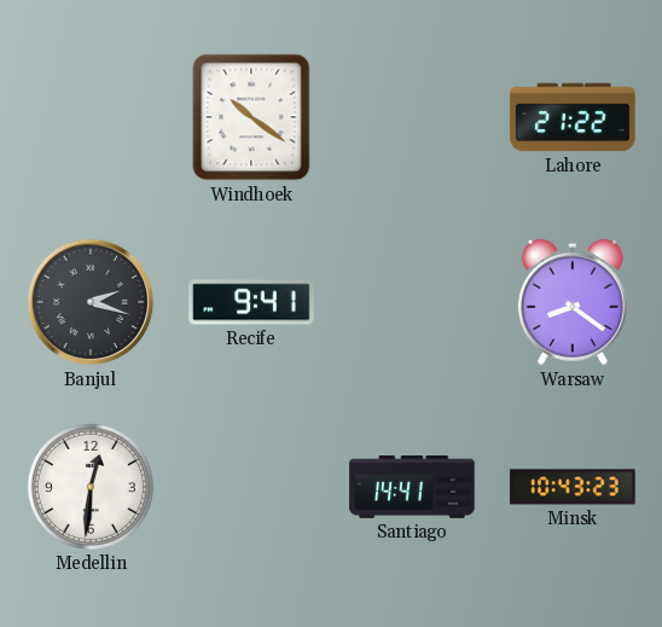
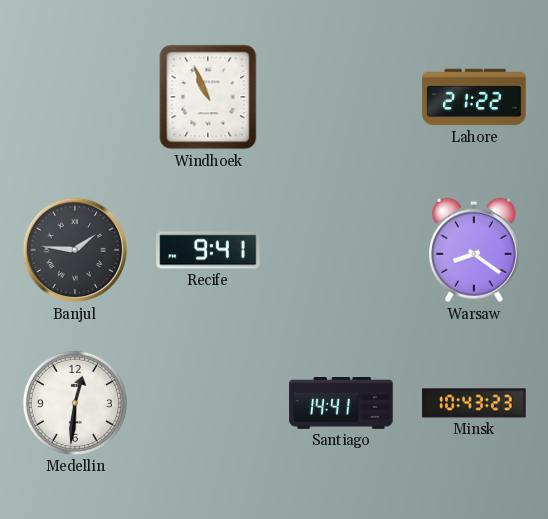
Windhoek: 10:21 -> 10:56 (208, 97)
Banjul: 2:18 -> 1:46 (75, 250)
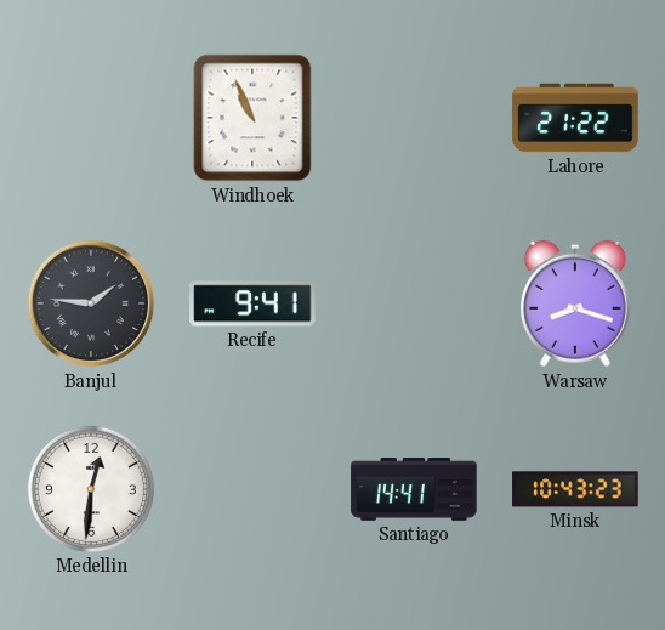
Warsaw: 8:21 -> 8:18 (575, 303)
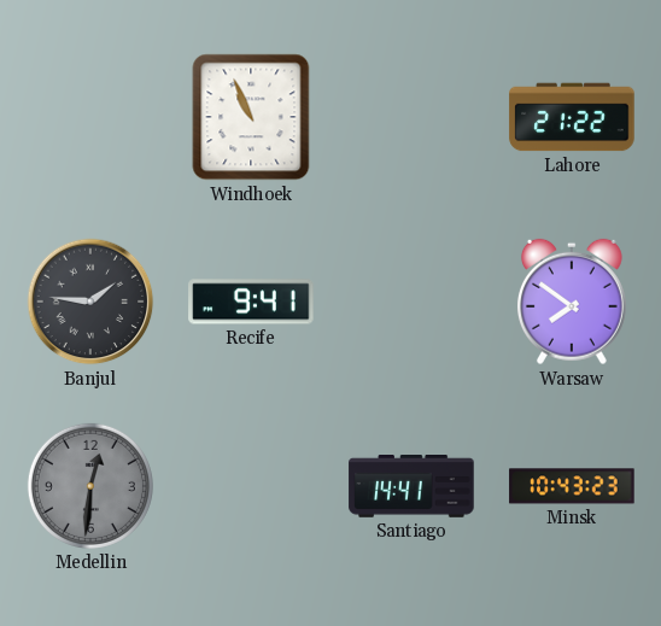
Warsaw: 8:18 -> 7:51 (572, 302)
Medellin dial: white -> grey (90, 486)
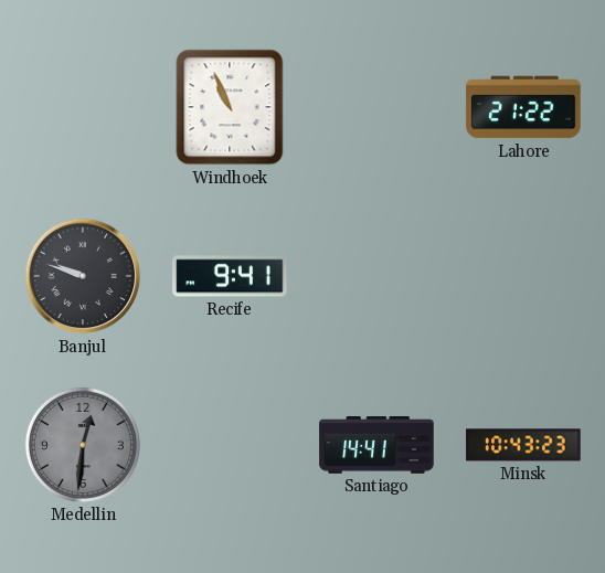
Banjul: 1:46 -> 9:48 (83, 276)
Warsaw: 7:51 -> none (572, 302)
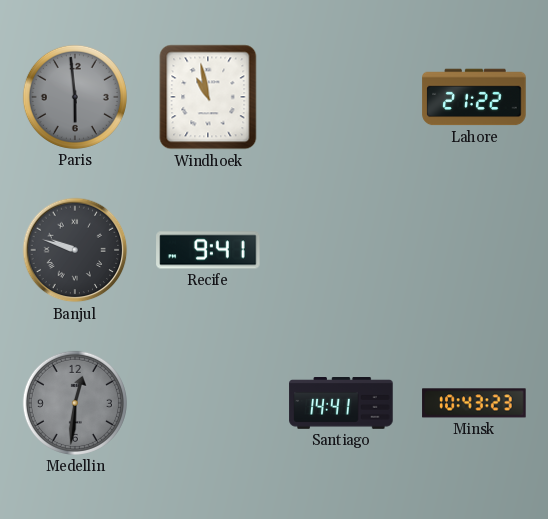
Paris: none -> 5:59 (75, 97)
Windhoek: 10:56 -> 10:58 (208, 97)
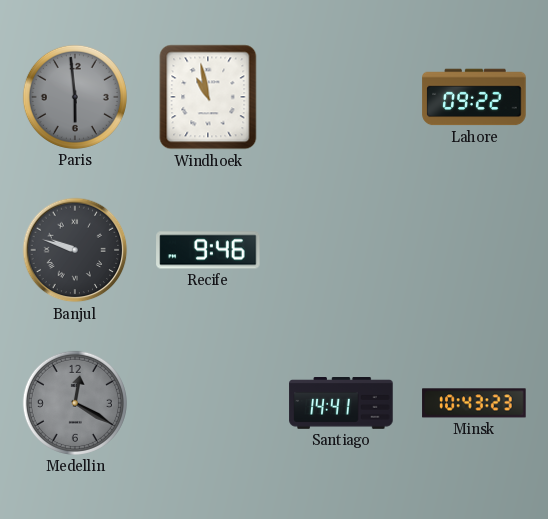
Lahore: 21:22 -> 09:22 (474, 97)
Recife: 9:41 -> 9:46 (208, 250)
Medellin: 12:31 -> 12:20 (75, 403)
